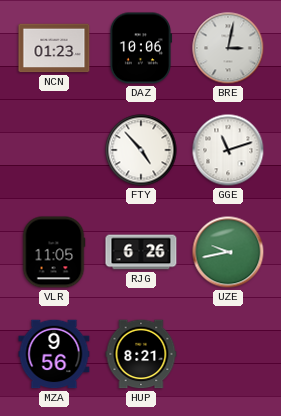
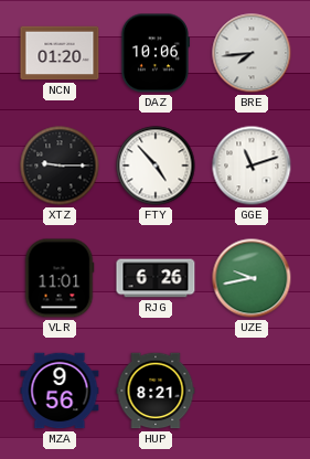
NCN: 01:23 -> 01:20 (60, 53)
BRE: 3:02 -> 7:44 (252, 53)
XTZ: none -> 9:15 (60, 166)
VLR: 11:05 -> 11:01 (60, 278)
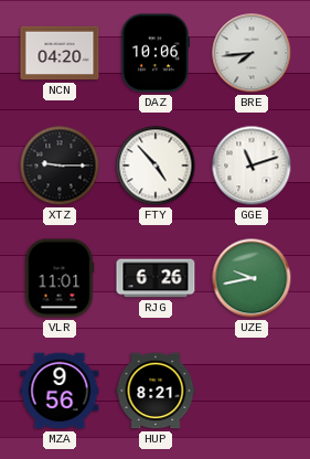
NCN: 01:20 -> 04:20 (60, 53)
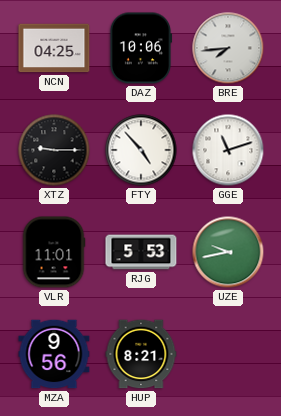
NCN: 04:20 -> 04:25 (54, 48)
RJG: 6:26 -> 5:53 (141, 252)
